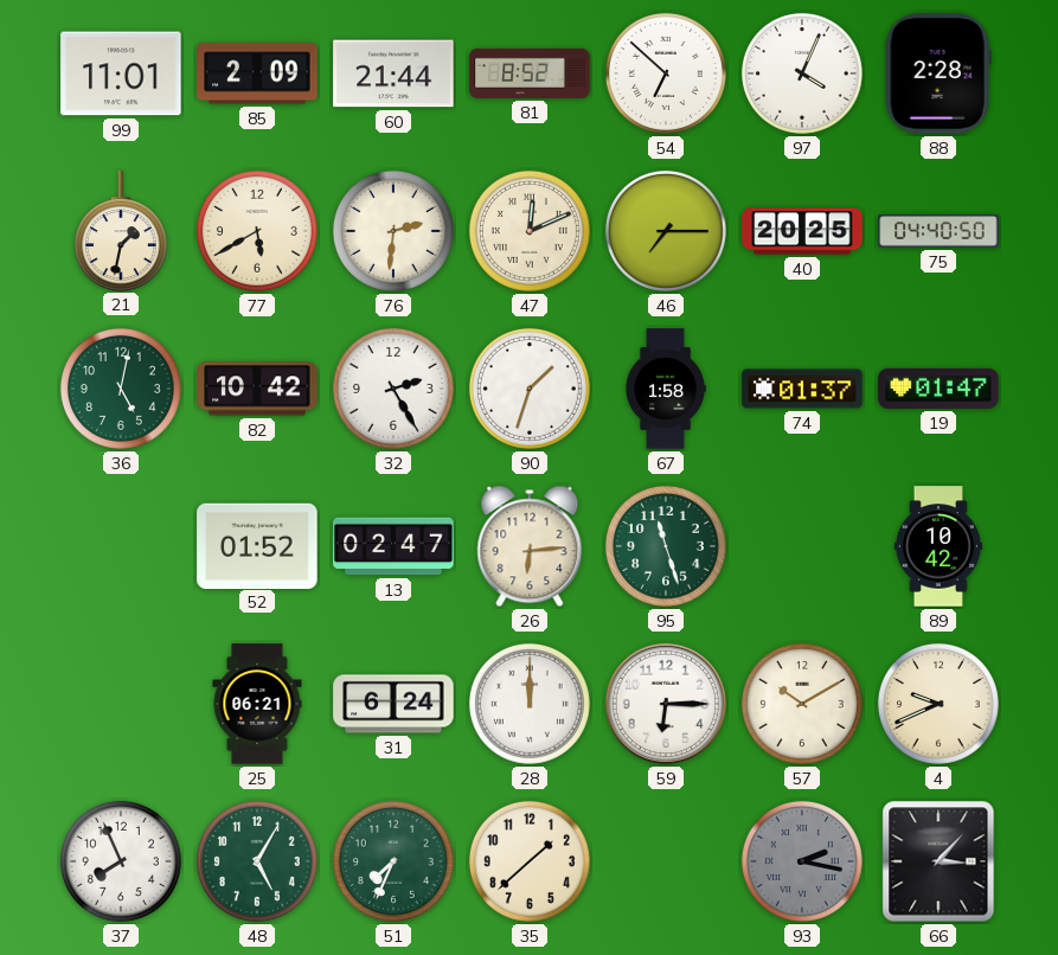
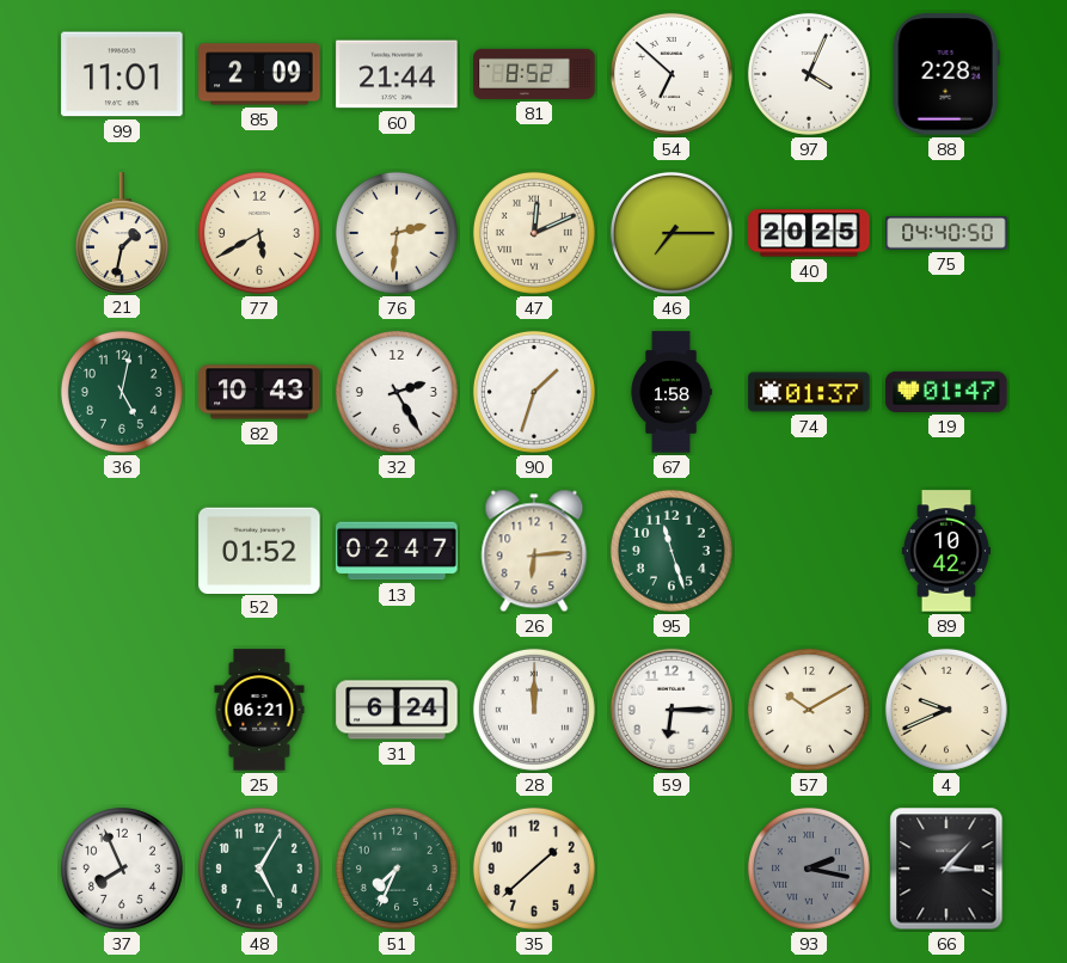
82: 10:42 -> 10:43 (259, 392)
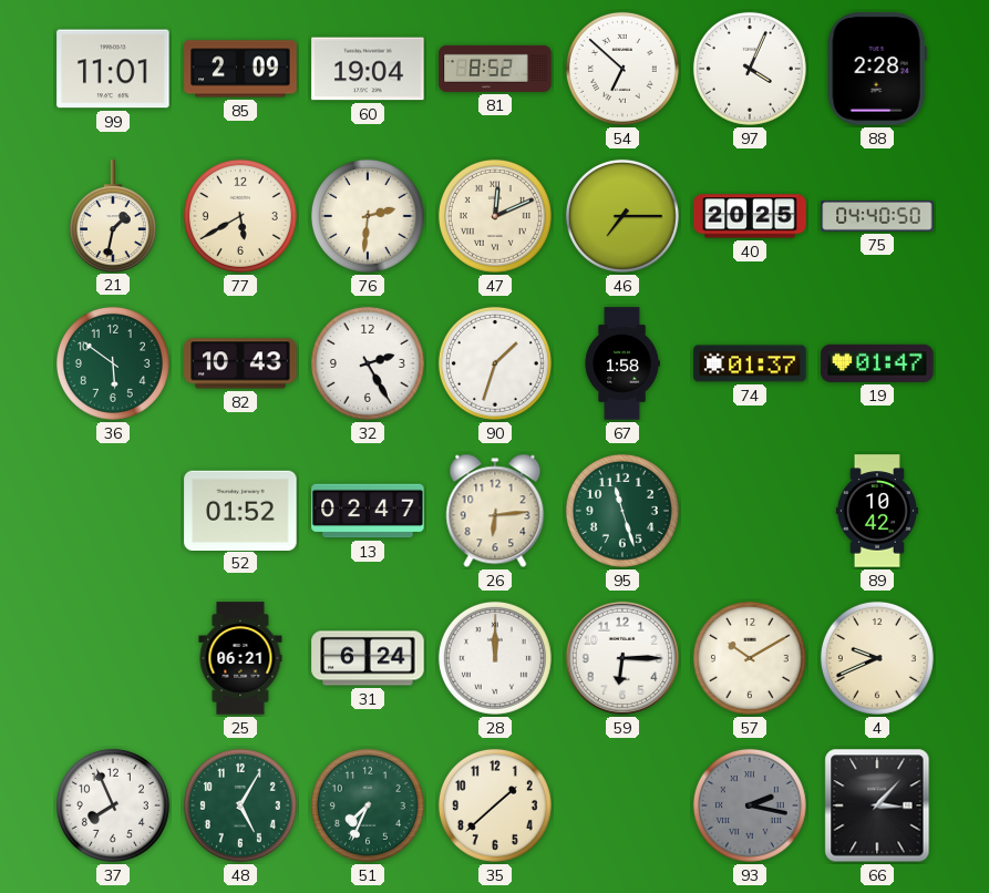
60: 21:44 -> 19:04 (368, 69)
36: 5:02 -> 5:51 (113, 363)
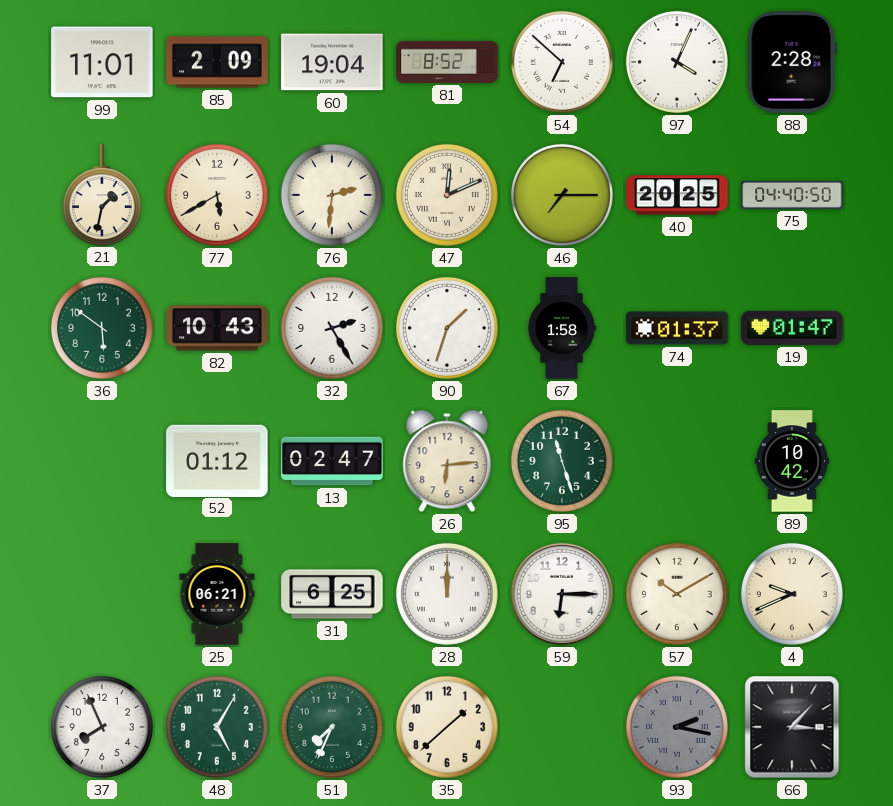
52: 01:52 -> 01:12 (217, 460)
31: 6:24 -> 6:25 (332, 594)
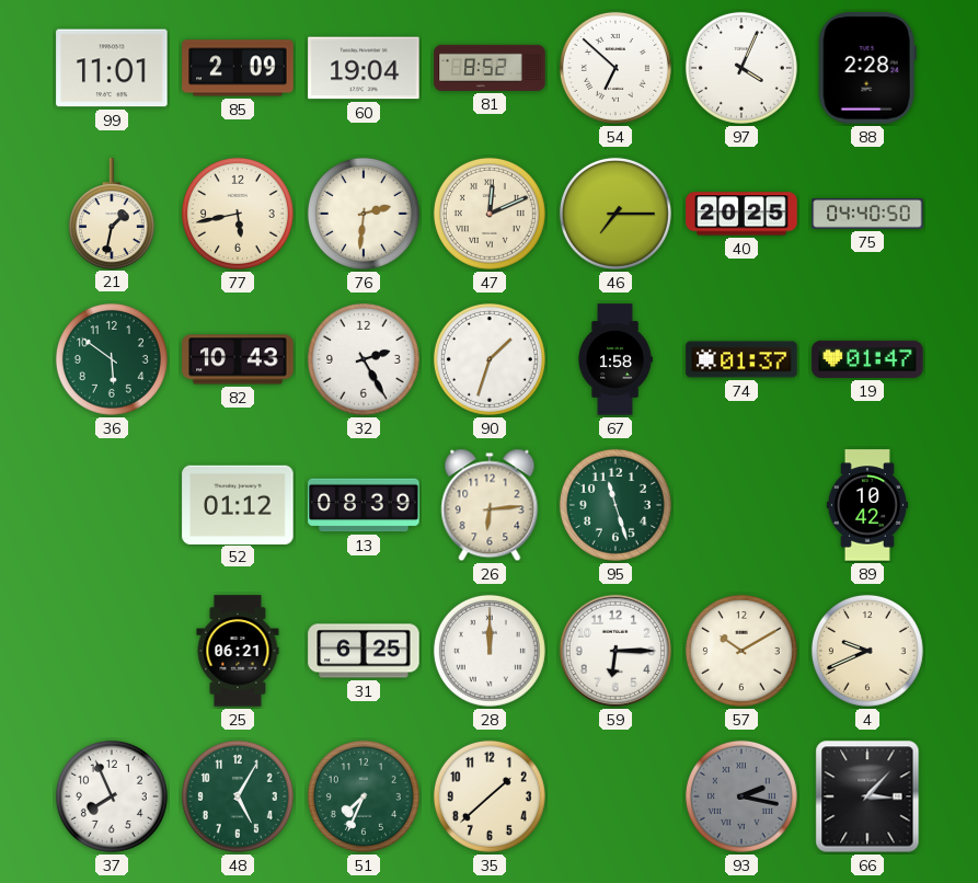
77: 5:40 -> 5:43 (238, 214)
13: 02:47 -> 08:39 (364, 505)
